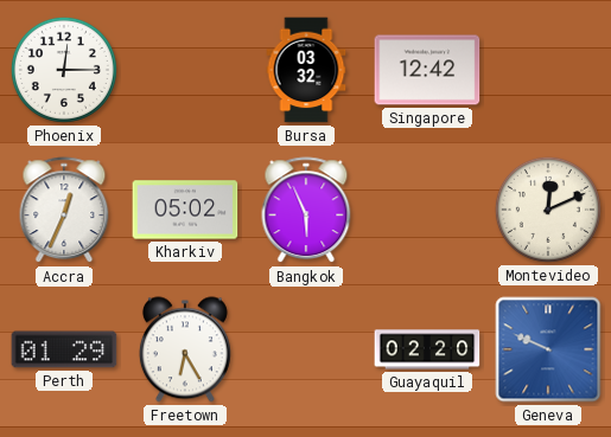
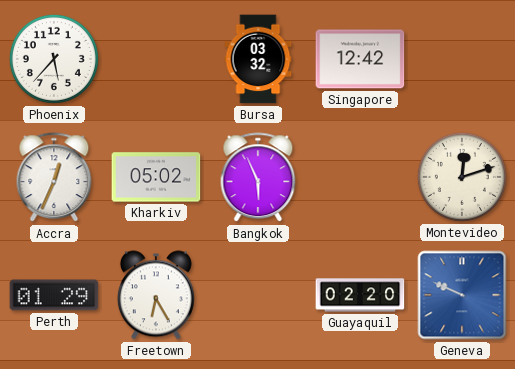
Phoenix: 12:15 -> 5:37 (54, 59)
Montevideo: 12:11 -> 12:12 (462, 177)
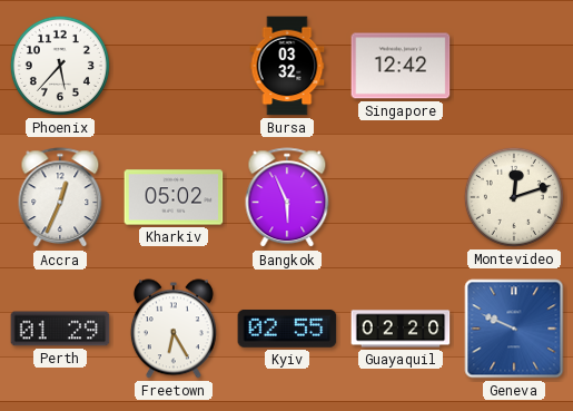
Kyiv: none -> 02:55 (287, 329)
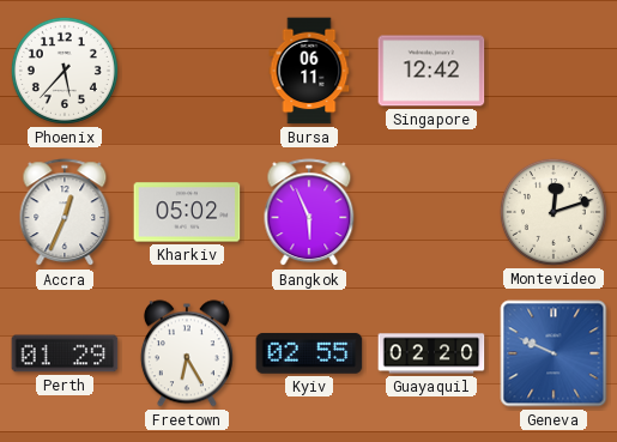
Bursa: 03:32 -> 06:11 (309, 71)
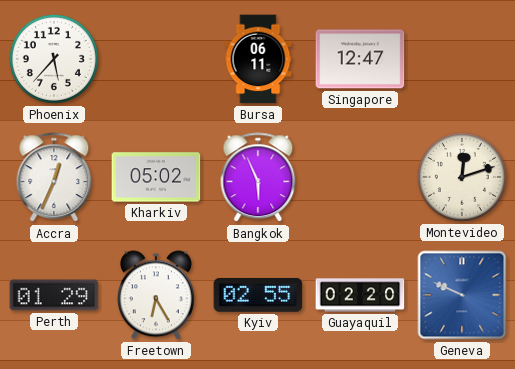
Singapore: 12:42 -> 12:47 (360, 59)
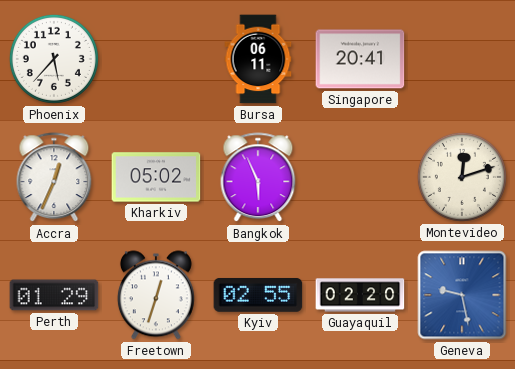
Singapore: 12:47 -> 20:41 (360, 59)
Freetown: 6:25 -> 12:33 (156, 295)
Geneva: 9:49 -> 9:28 (462, 295)
